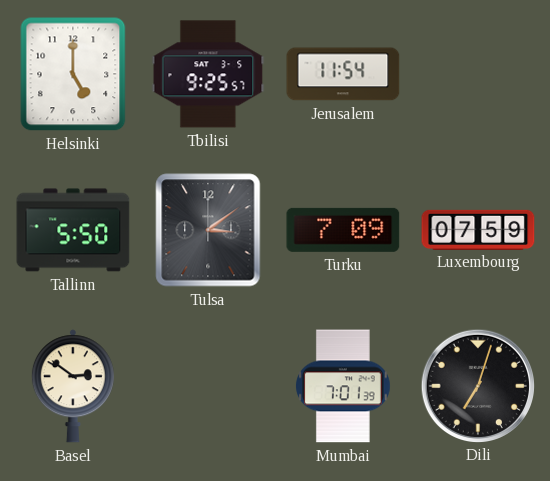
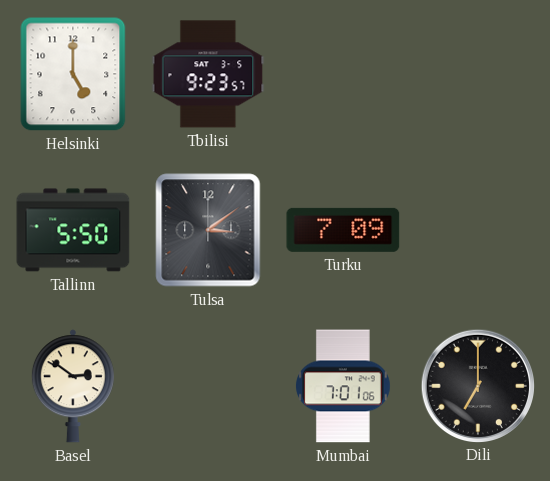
Tbilisi: 9:25 -> 9:23 (208, 74)
Jerusalem: 11:54 -> none (343, 74)
Luxembourg: 07:59 -> none (478, 229)
Mumbai: 7:01:39 -> 7:01:06 (343, 386)
Dili: 7:03 -> 7:00 (477, 385)
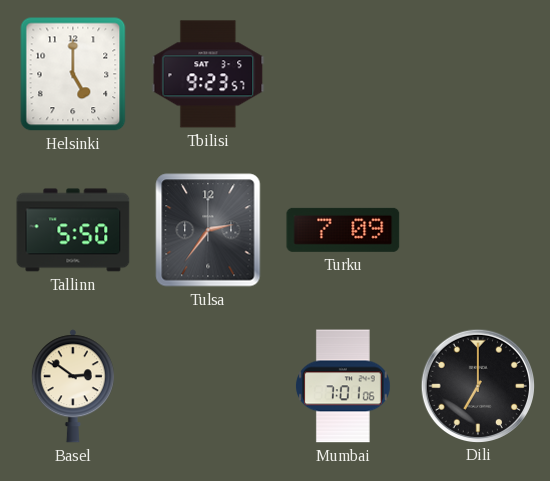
Tulsa: 3:09 -> 2:36 (208, 230)
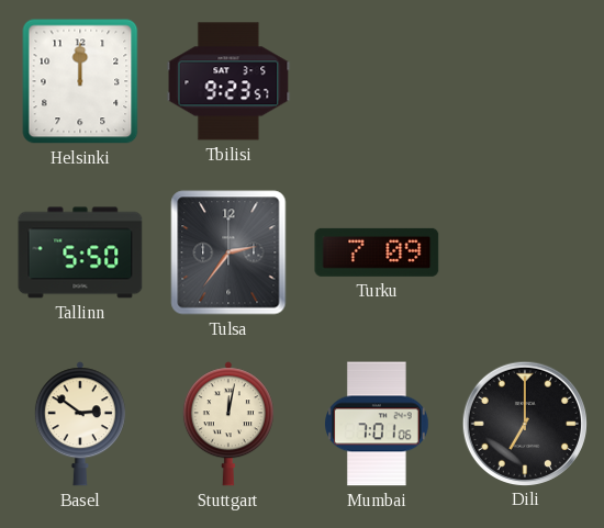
Helsinki: 5:00 -> 12:00 (80, 81)
Stuttgart: none -> 12:02 (228, 424)
